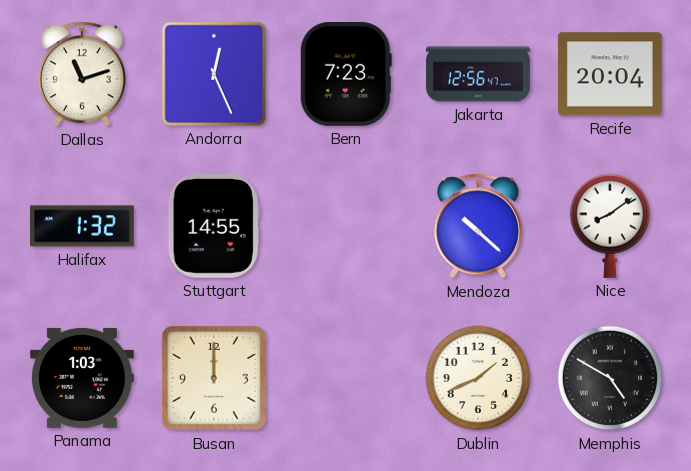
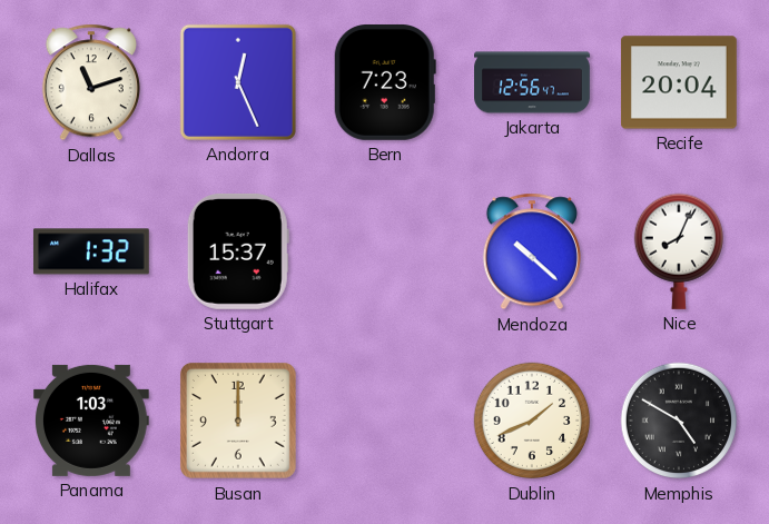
Stuttgart: 14:55 -> 15:37 (238, 251)
Nice: 8:09 -> 8:04 (678, 251)
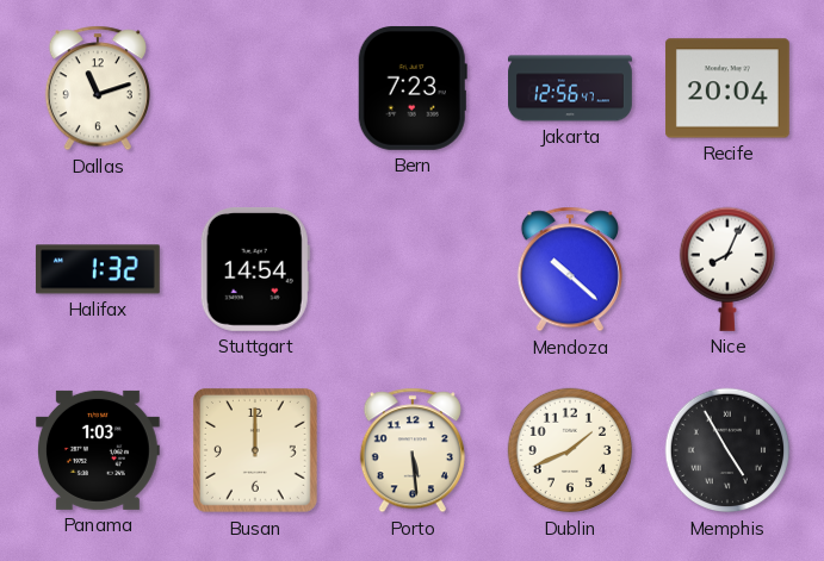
Andorra: 12:26 -> none (238, 82)
Stuttgart: 15:37 -> 14:54 (255, 269)
Porto: none -> 5:29 (413, 450)
Memphis: 4:50 -> 4:55 (727, 450)
